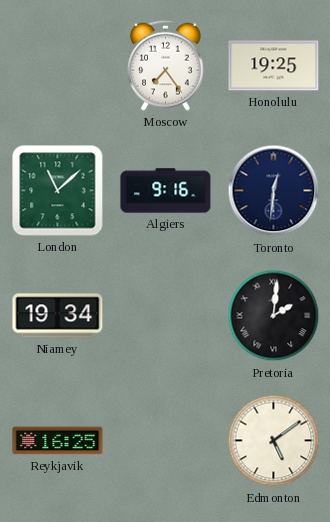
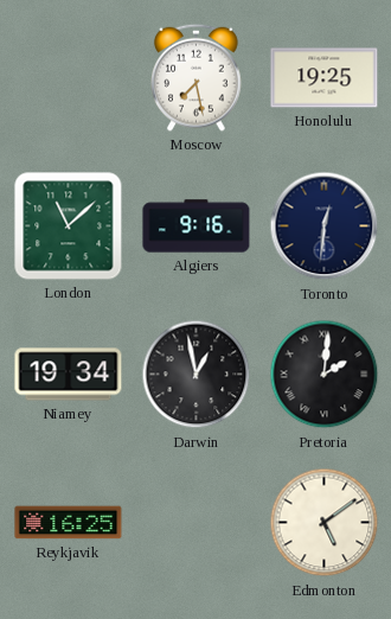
Moscow: 7:24 -> 7:28 (197, 77)
Darwin: none -> 12:58 (197, 375)
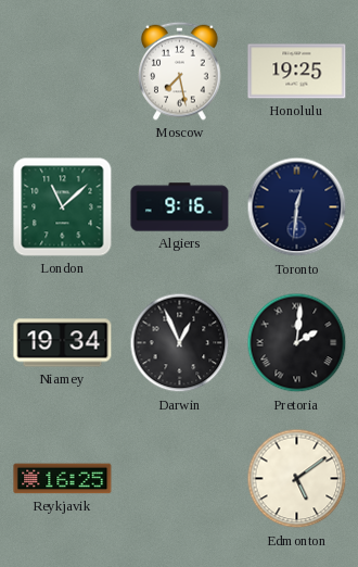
Darwin: 12:58 -> 12:56 (180, 343)
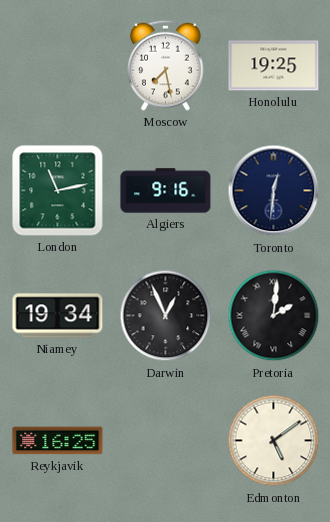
London: 11:08 -> 11:13 (58, 191)
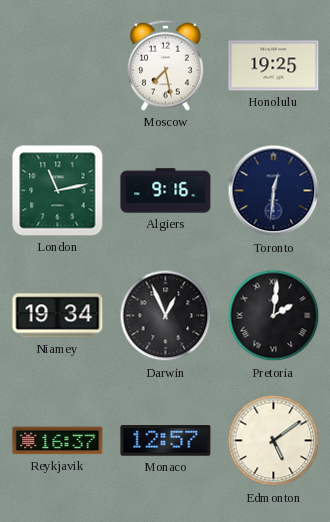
Reykjavik: 16:25 -> 16:37 (58, 441)
Monaco: none -> 12:57 (166, 441)
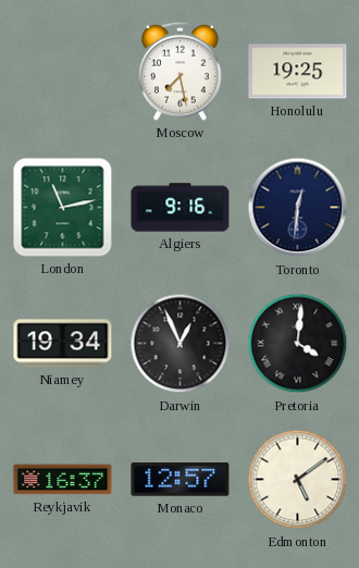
Pretoria: 2:01 -> 4:01 (298, 344)
